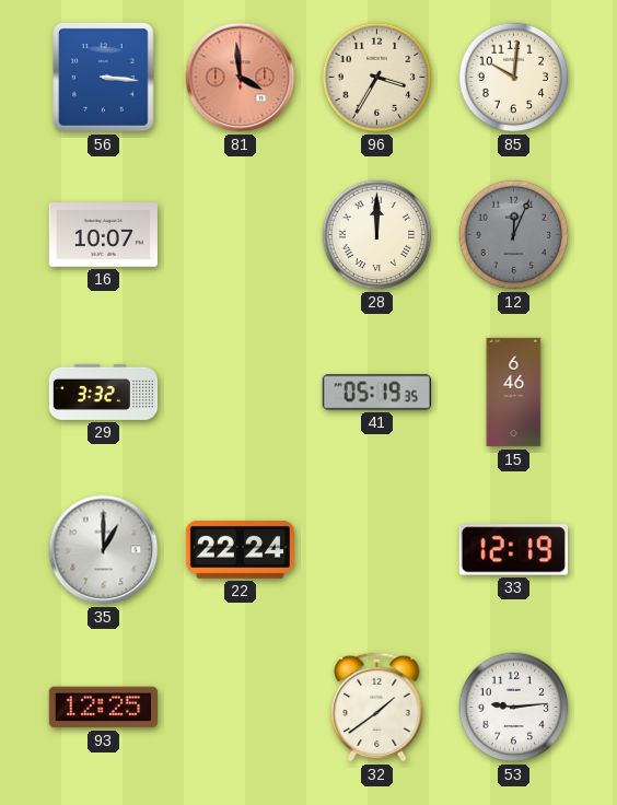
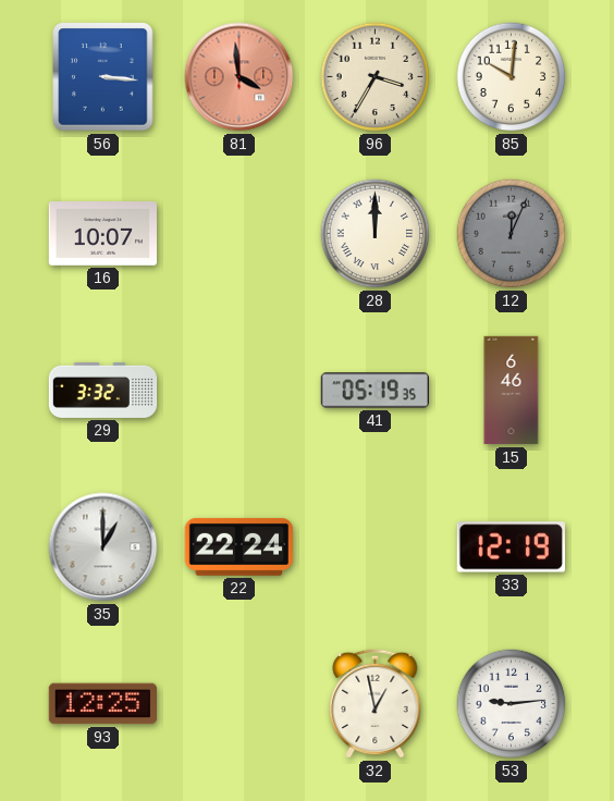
32: 1:39 -> 12:58 (376, 703)
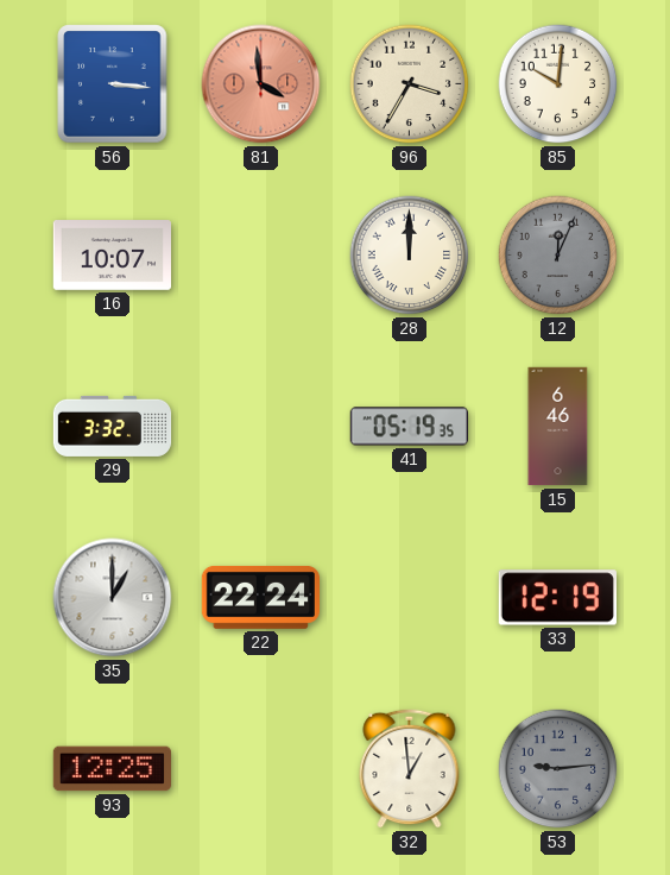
32: 12:58 -> 12:59 (410, 768)
53 dial: white -> grey (558, 769)
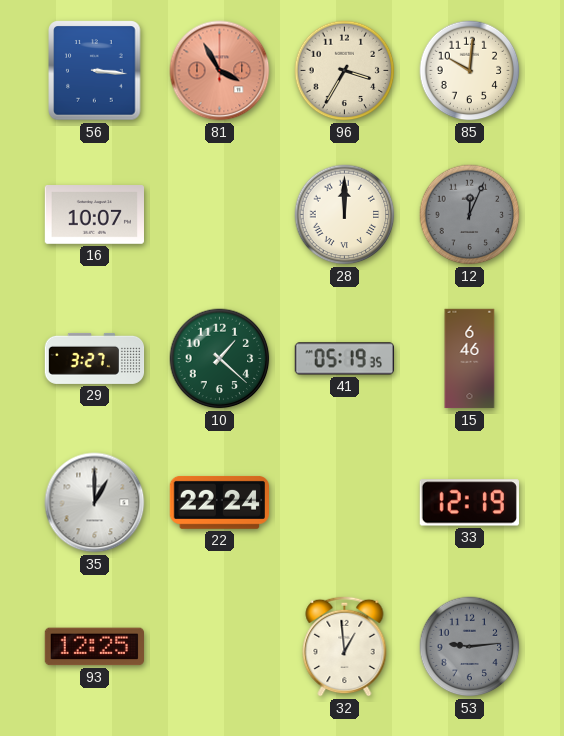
81: 3:59 -> 3:55 (220, 71)
29: 3:32 -> 3:27 (95, 358)
10: none -> 1:22 (220, 359)
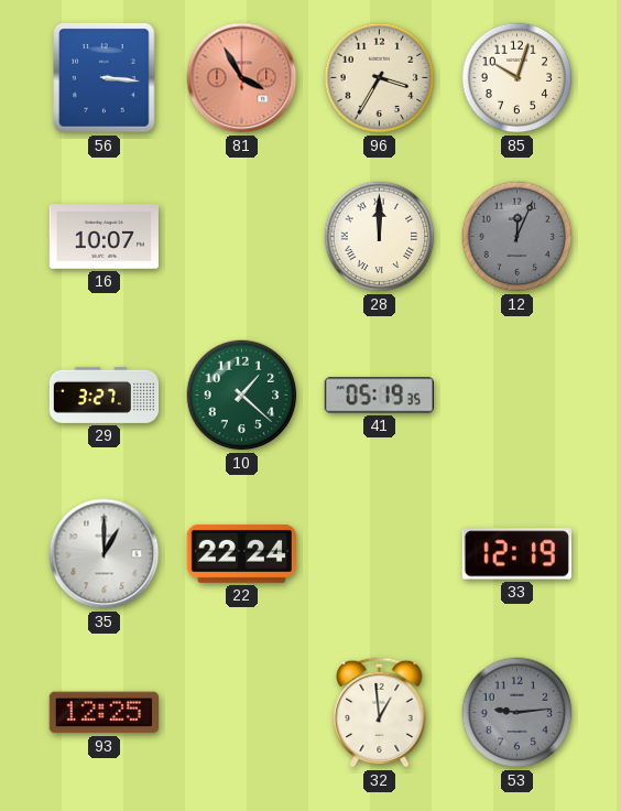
85: 10:01 -> 10:03 (517, 78)
15: 6:46 -> none (470, 359)
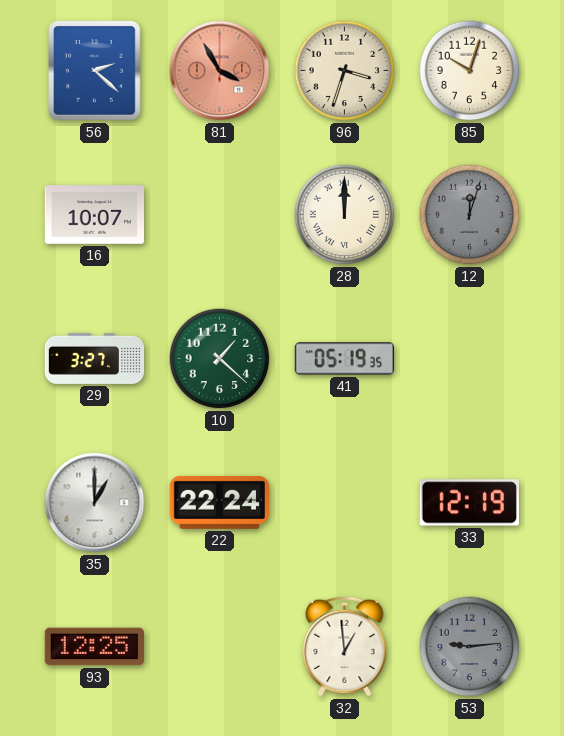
56: 3:16 -> 2:22 (95, 71)
96: 3:35 -> 3:33 (345, 71)
12: 12:04 -> 12:03 (470, 215)
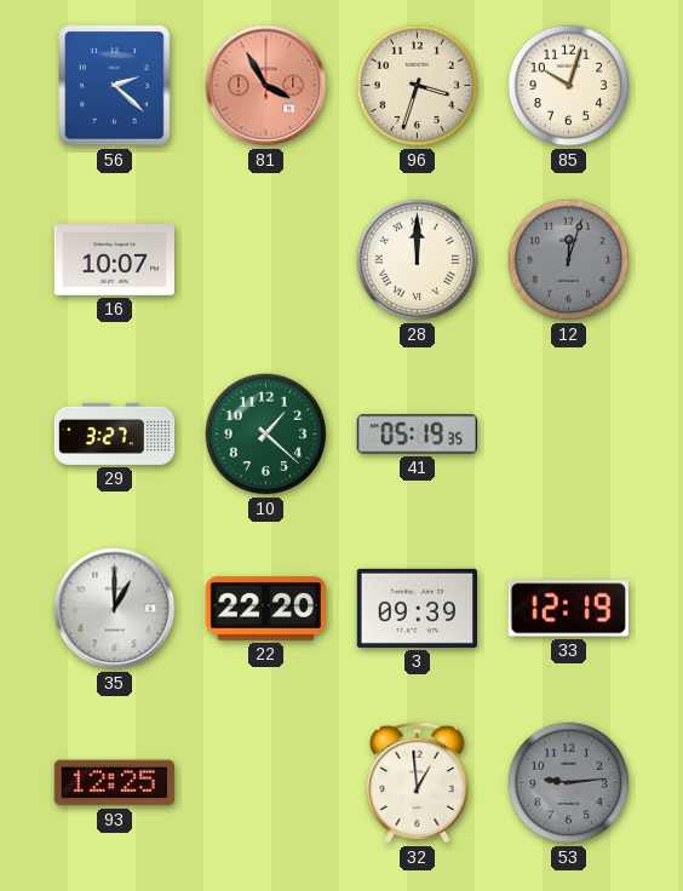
22: 22:24 -> 22:20 (265, 608)
3: none -> 09:39 (417, 608)
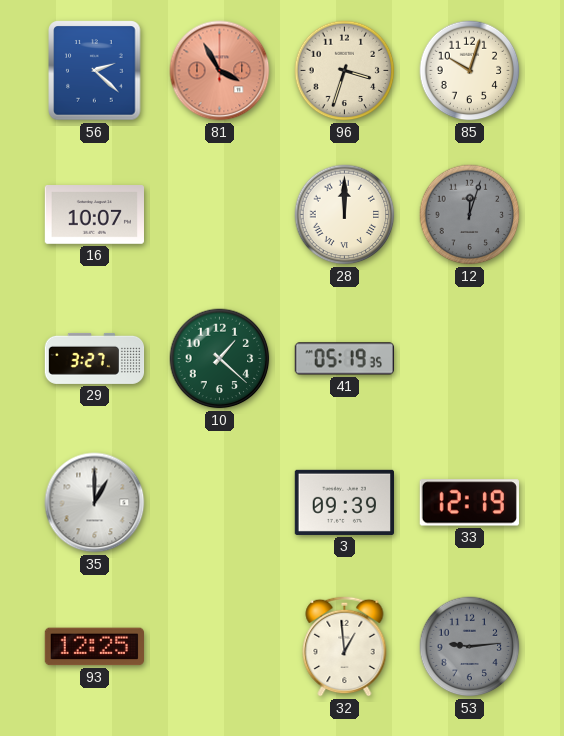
22: 22:20 -> none (265, 608)
